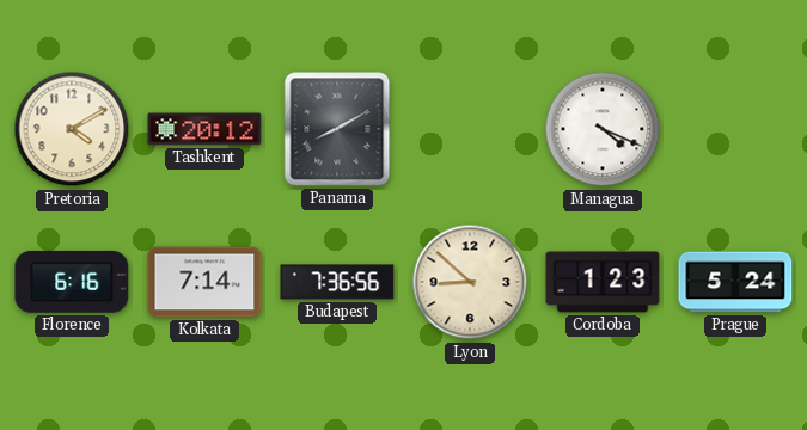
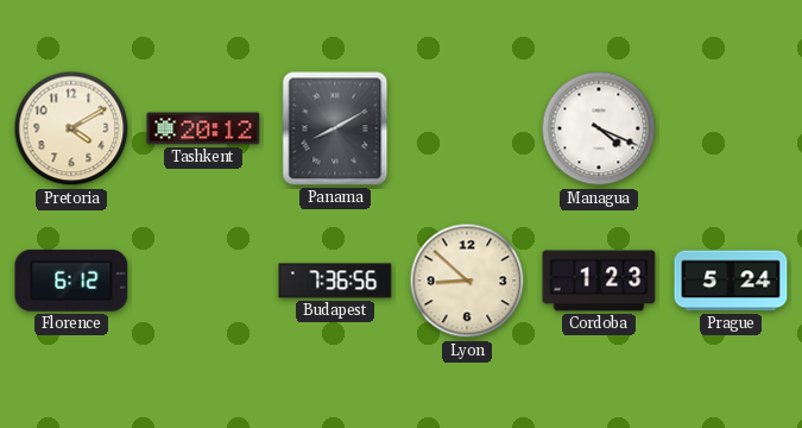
Florence: 6:16 -> 6:12 (71, 281)
Kolkata: 7:14 -> none (204, 282)
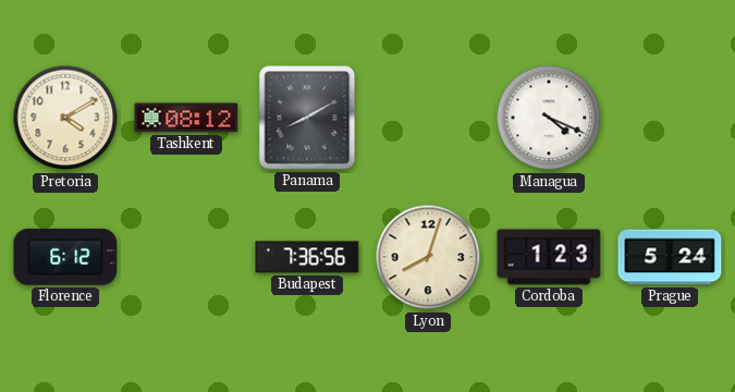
Tashkent: 20:12 -> 08:12 (186, 118)
Lyon: 8:52 -> 8:03 (428, 257)
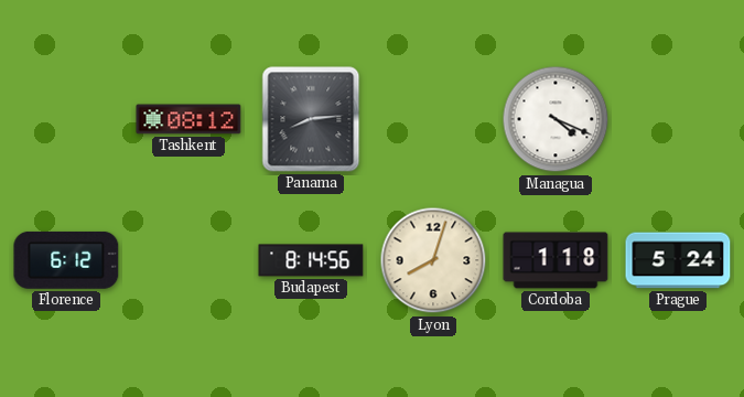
Pretoria: 4:10 -> none (65, 118)
Panama: 8:10 -> 8:14 (311, 119)
Budapest: 7:36 -> 8:14 (311, 260)
Cordoba: 1:23 -> 1:18 (556, 260)
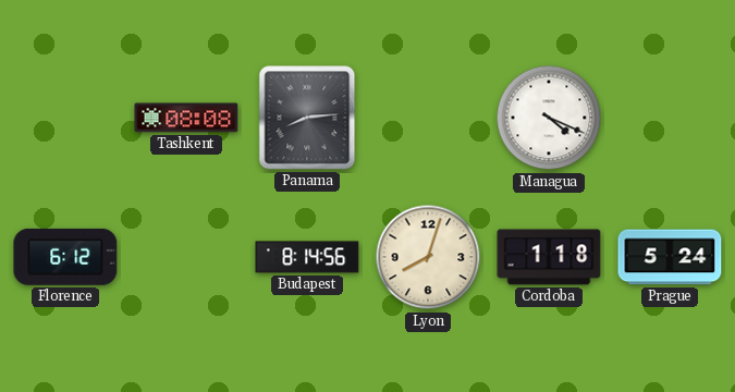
Tashkent: 08:12 -> 08:08 (186, 118)
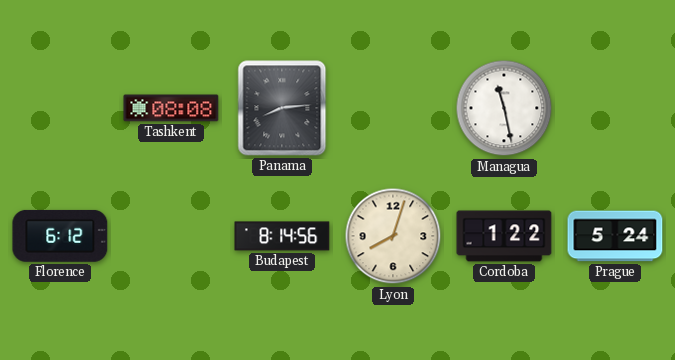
Managua: 4:19 -> 11:28 (504, 108)
Cordoba: 1:18 -> 1:22 (504, 236)
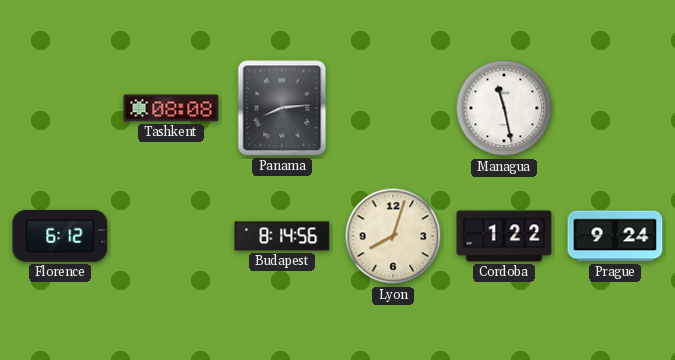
Prague: 5:24 -> 9:24 (615, 236)
